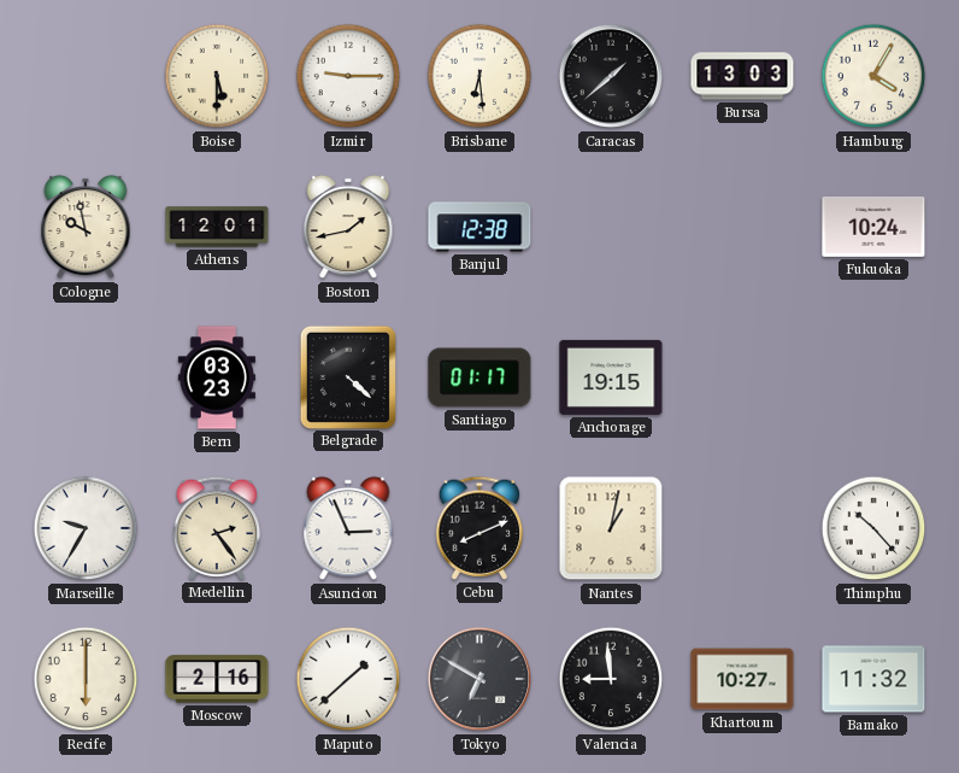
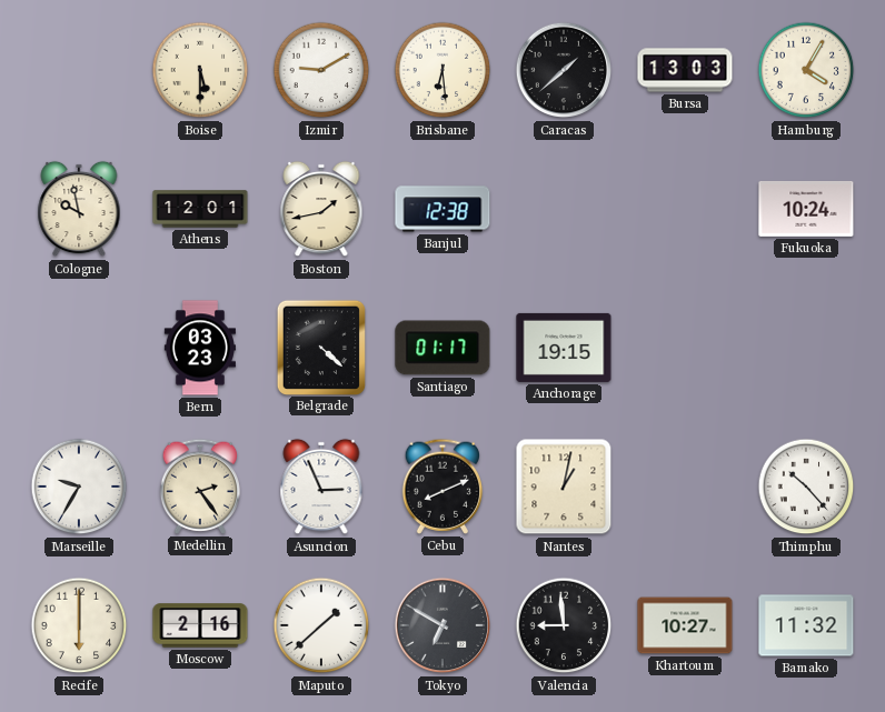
Izmir: 9:15 -> 9:10 (321, 70)
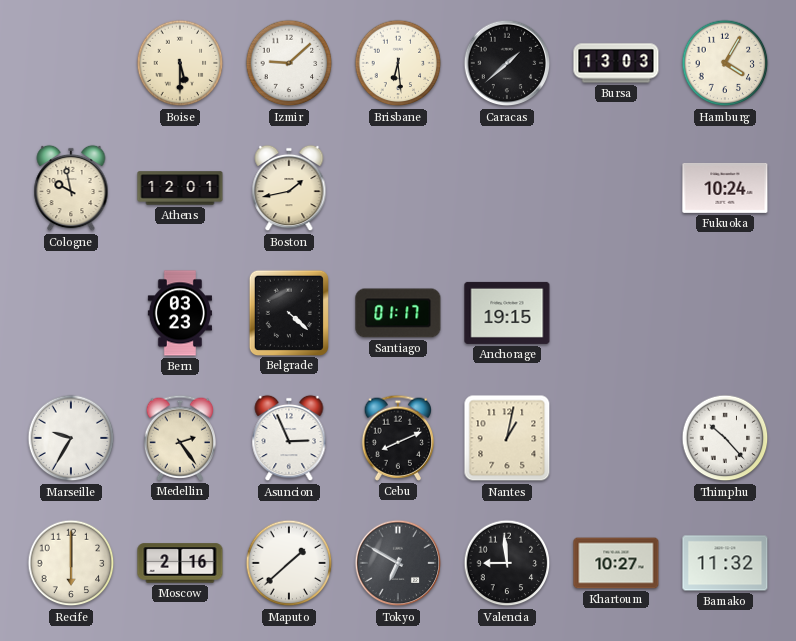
Izmir: 9:10 -> 9:08 (289, 63)
Banjul: 12:38 -> none (442, 209)
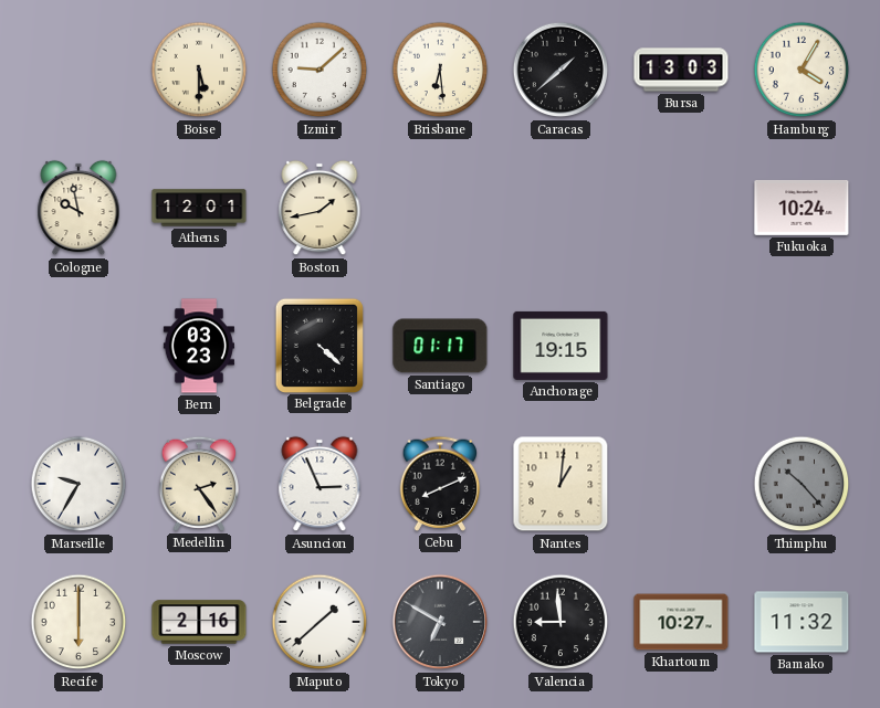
Nantes: 1:02 -> 1:01 (561, 484)
Thimphu dial: white -> grey (802, 484)
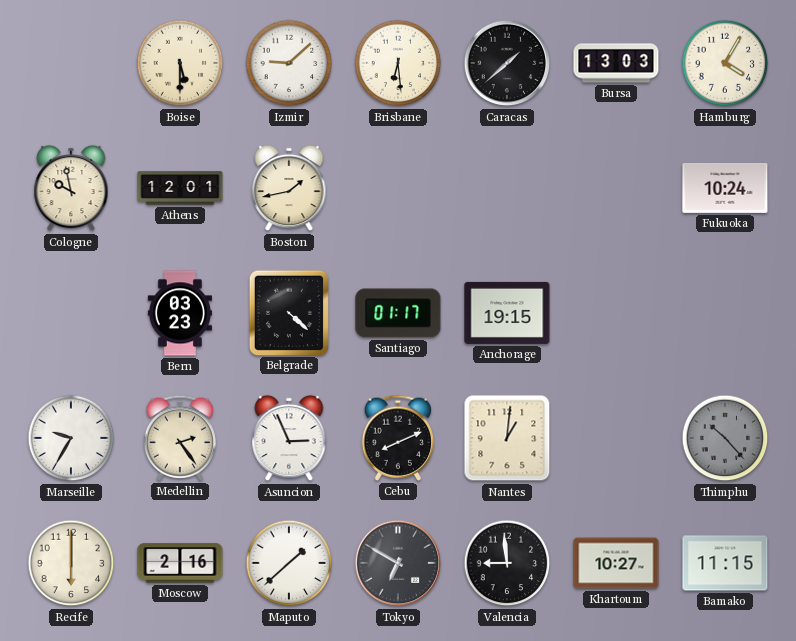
Bamako: 11:32 -> 11:15 (725, 563)
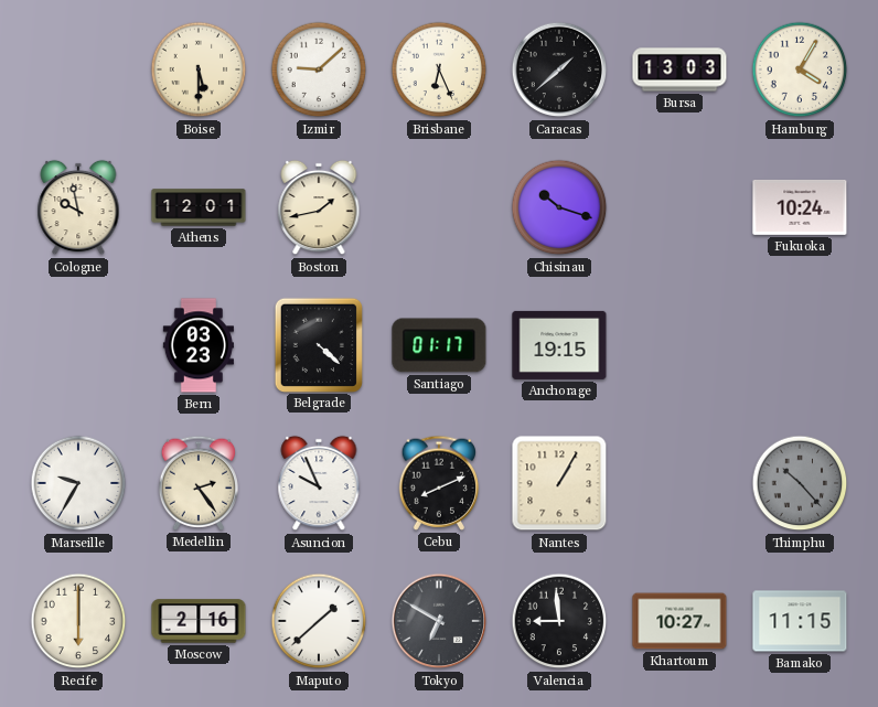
Brisbane: 6:29 -> 6:26 (439, 69)
Chisinau: none -> 10:18 (559, 207)
Asuncion: 2:56 -> 9:56 (319, 483)
Nantes: 1:01 -> 1:05 (559, 483)
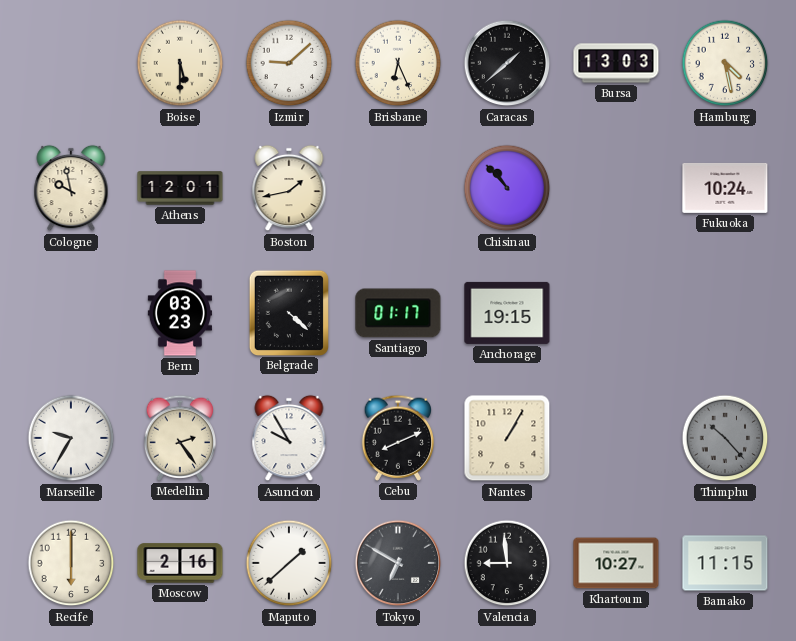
Hamburg: 4:05 -> 4:28 (725, 63)
Chisinau: 10:18 -> 10:53 (507, 188)
Asuncion: 9:56 -> 9:55 (289, 438)
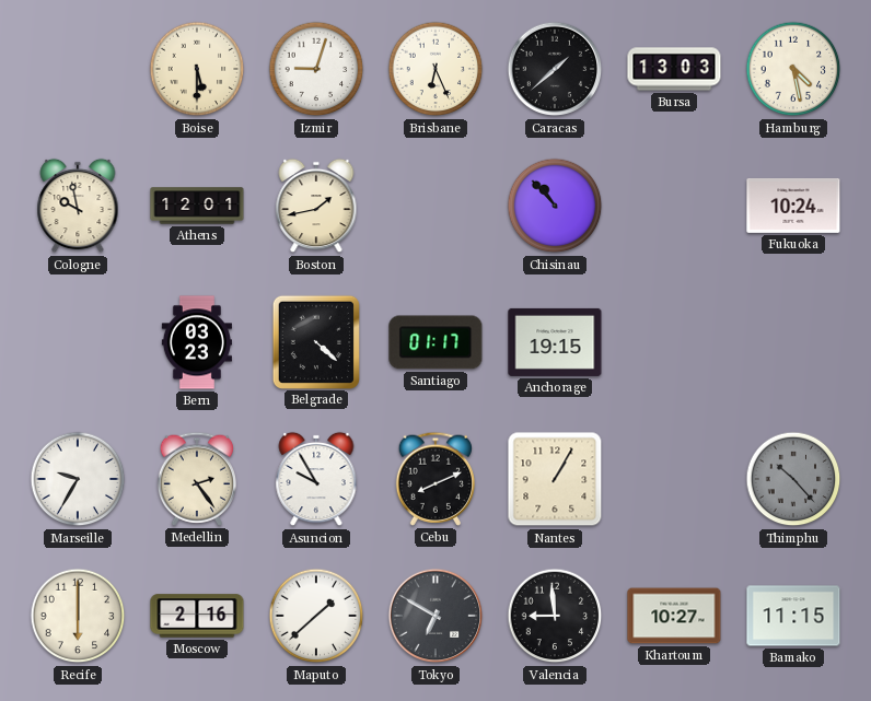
Izmir: 9:08 -> 9:03 (316, 69)
